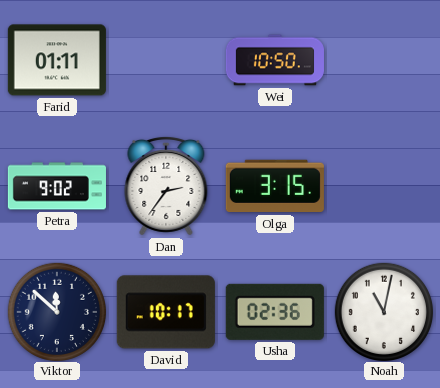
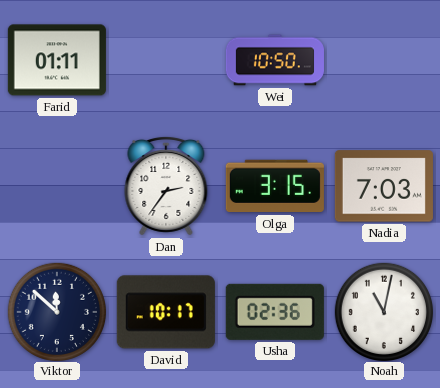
Petra: 9:02 -> none (57, 186)
Nadia: none -> 7:03 (384, 186)
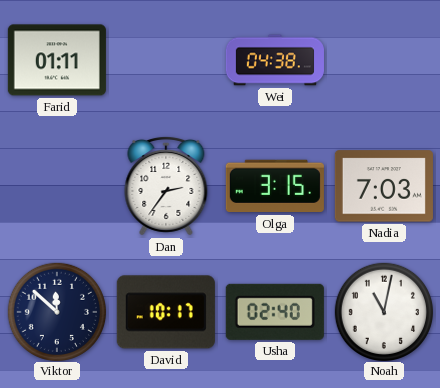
Wei: 10:50 -> 04:38 (275, 60)
Usha: 02:36 -> 02:40 (275, 312)
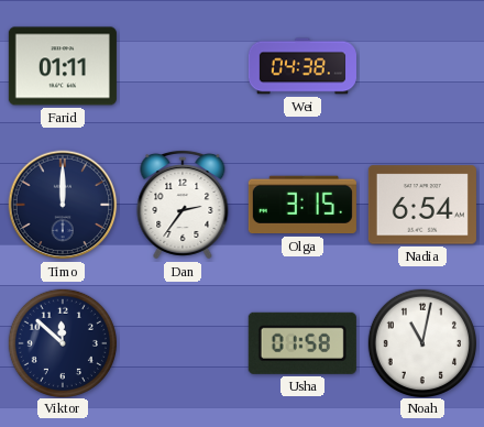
Timo: none -> 12:00 (63, 205)
Nadia: 7:03 -> 6:54 (422, 205)
David: 10:17 -> none (166, 312)
Usha: 02:40 -> 01:58 (302, 343)
